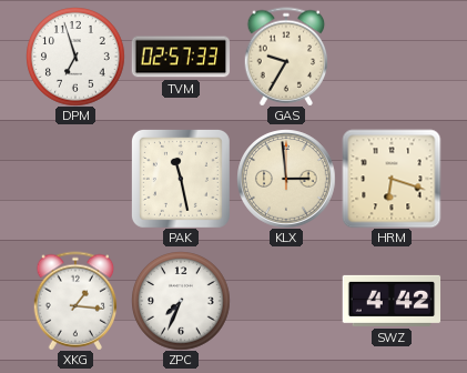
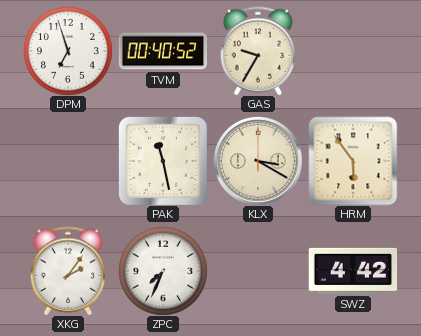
TVM: 02:57 -> 00:40 (163, 51)
KLX: 2:59 -> 3:20 (258, 161)
HRM: 6:18 -> 5:54 (353, 161)
XKG: 1:16 -> 2:06 (68, 271)
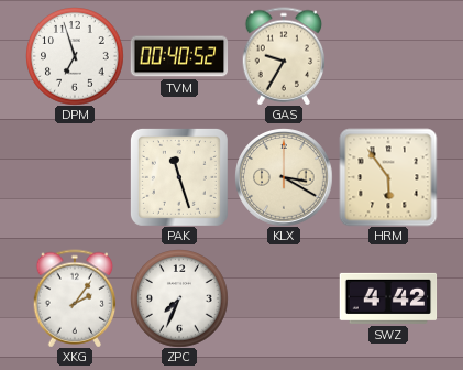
PAK: 11:28 -> 11:27 (179, 177)
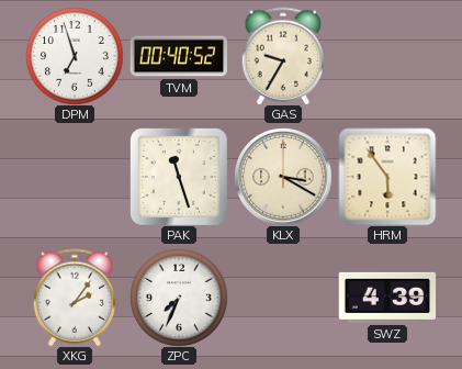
SWZ: 4:42 -> 4:39 (387, 298)
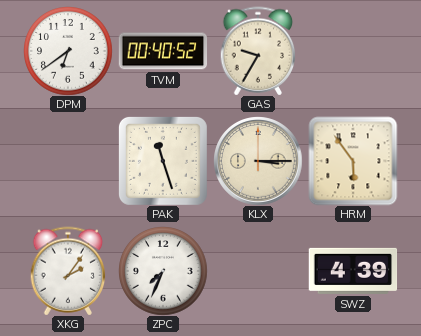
DPM: 6:57 -> 6:39 (68, 51)
KLX: 3:20 -> 3:15 (258, 161)
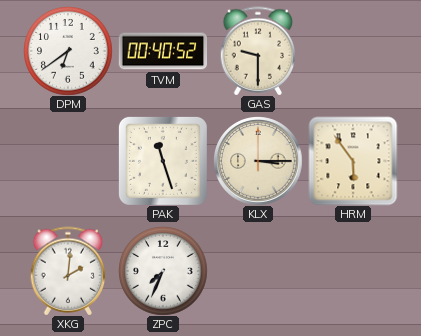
GAS: 9:35 -> 9:30 (258, 51)
XKG: 2:06 -> 2:01 (68, 271)
SWZ: 4:39 -> none (353, 271)
